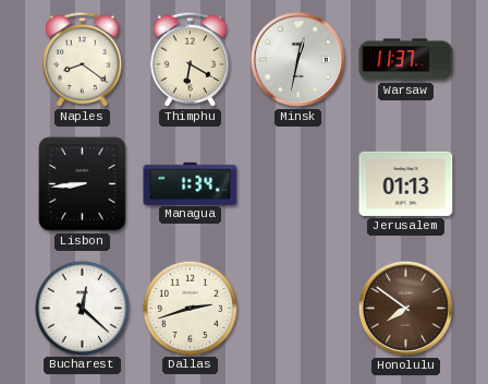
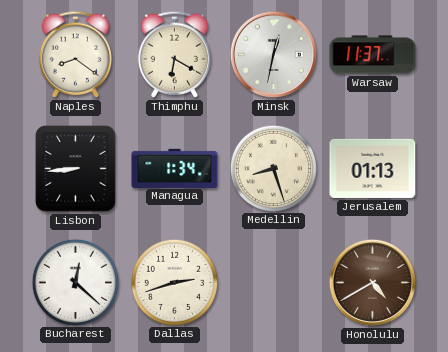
Medellin: none -> 8:27 (273, 168)
Honolulu: 7:51 -> 4:40 (372, 282)
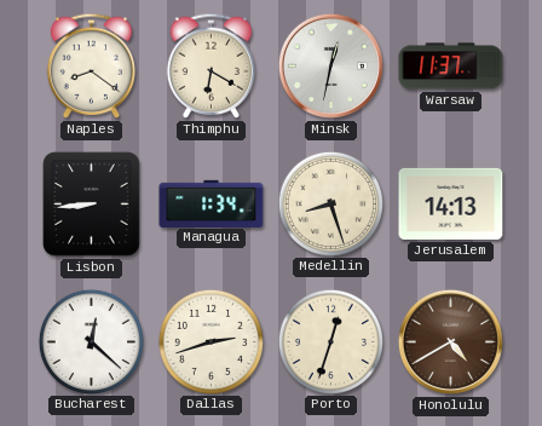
Jerusalem: 01:13 -> 14:13 (451, 203)
Porto: none -> 12:33 (330, 341)
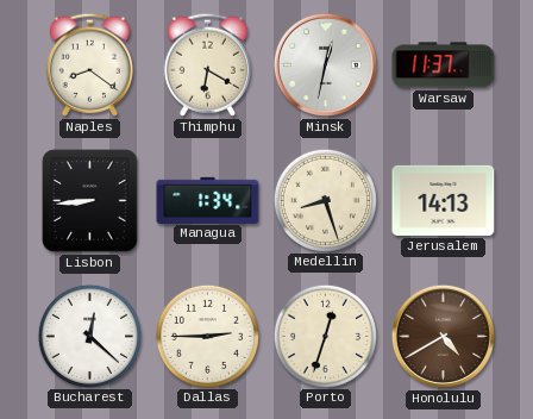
Dallas: 2:42 -> 2:45 (207, 336)
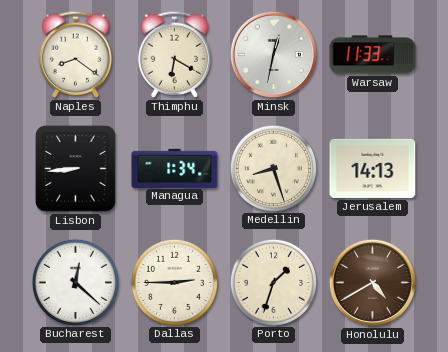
Warsaw: 11:37 -> 11:33 (373, 55)
Porto: 12:33 -> 1:33 (273, 282)
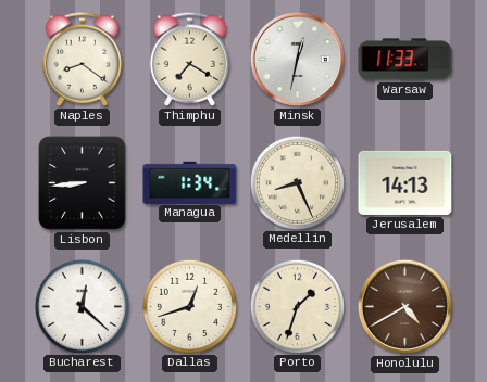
Thimphu: 6:20 -> 7:20 (189, 59)
Medellin: 8:27 -> 8:26 (297, 182)
Dallas: 2:45 -> 12:42 (189, 306)
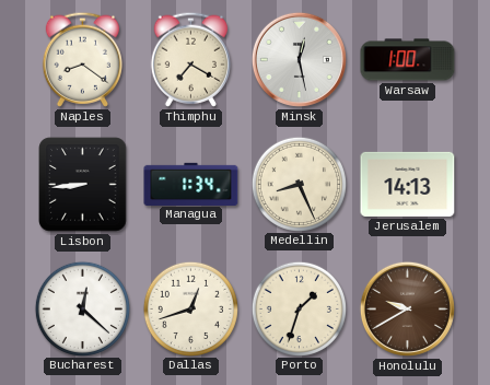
Minsk: 12:32 -> 12:28 (299, 59)
Warsaw: 11:33 -> 1:00 (408, 60)
Honolulu: 4:40 -> 9:40 (407, 308)
